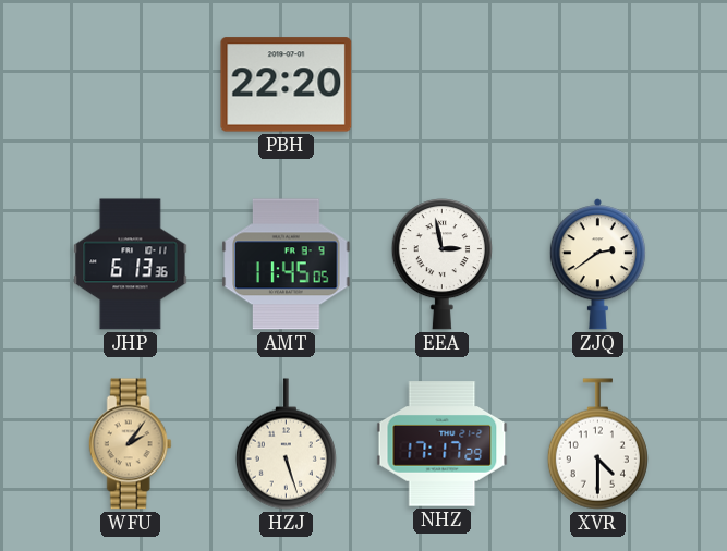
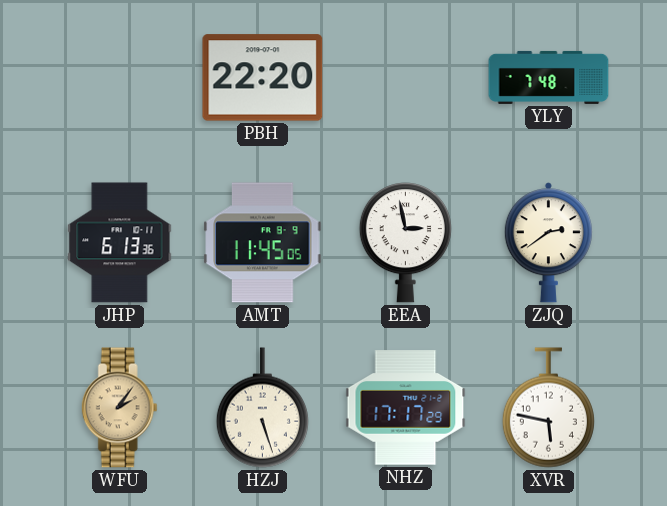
YLY: none -> 7:48 (549, 77)
XVR: 4:30 -> 5:47 (548, 408)
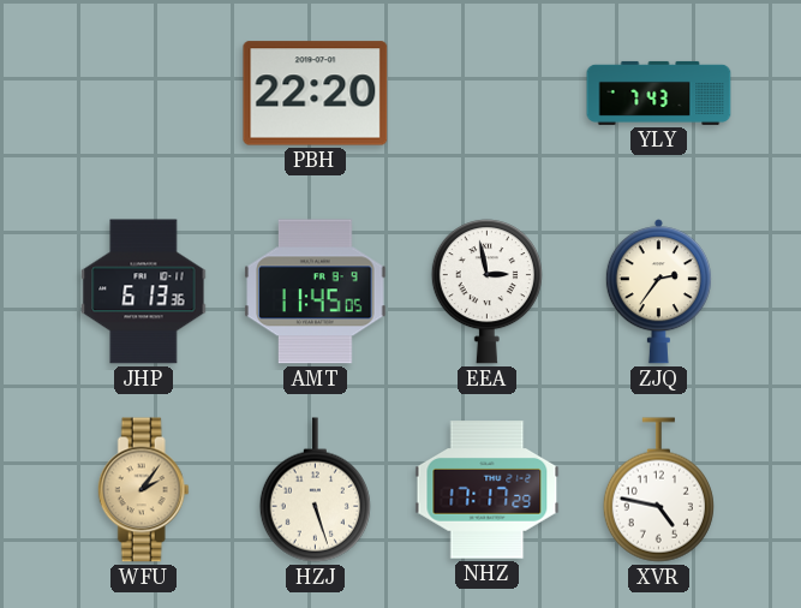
YLY: 7:48 -> 7:43 (659, 93)
ZJQ: 2:39 -> 2:36 (658, 292)
XVR: 5:47 -> 4:47 (658, 490)
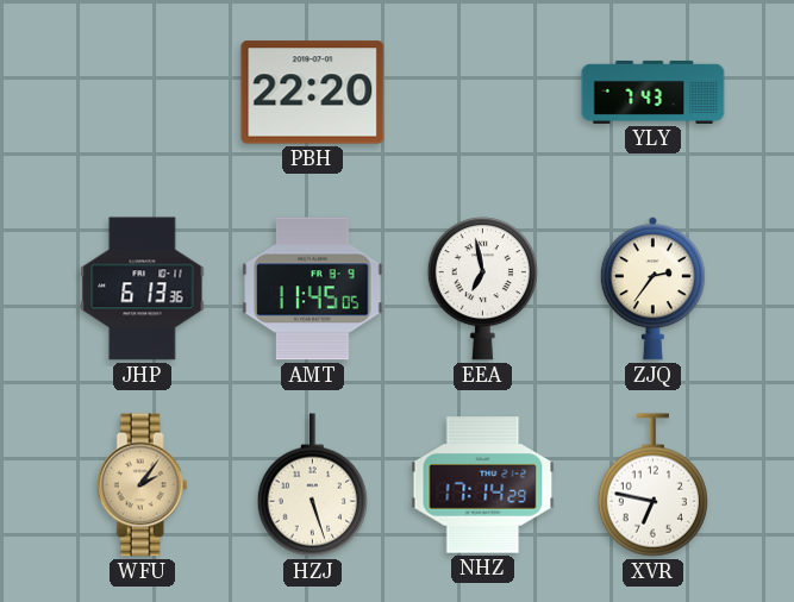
EEA: 2:58 -> 6:58 (482, 289)
NHZ: 17:17 -> 17:14 (483, 485)
XVR: 4:47 -> 6:47 (652, 485)
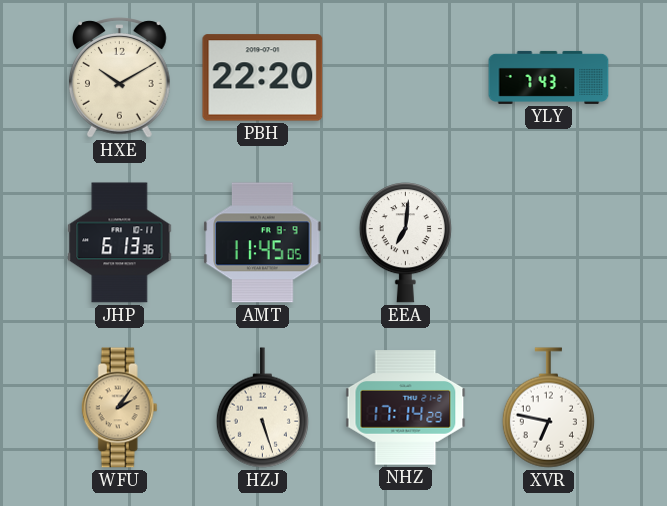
HXE: none -> 10:10 (120, 78)
EEA: 6:58 -> 7:01 (405, 243)
ZJQ: 2:36 -> none (652, 289)
